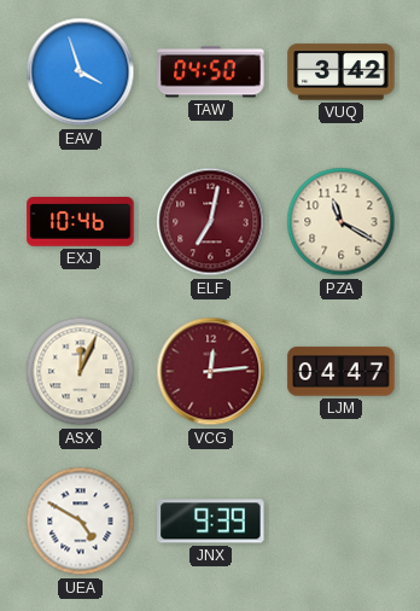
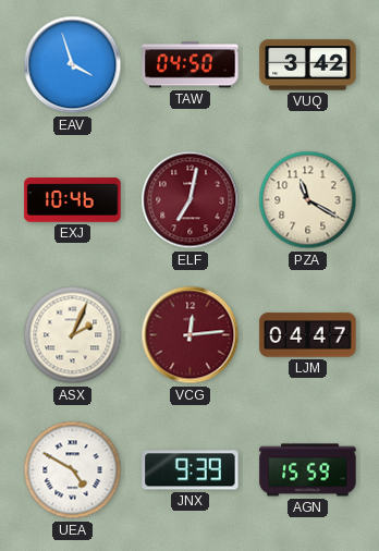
ASX: 12:04 -> 2:04 (73, 335)
AGN: none -> 15:59 (308, 470)
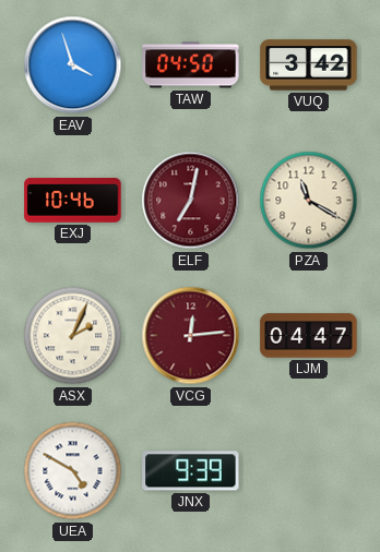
AGN: 15:59 -> none (308, 470)
